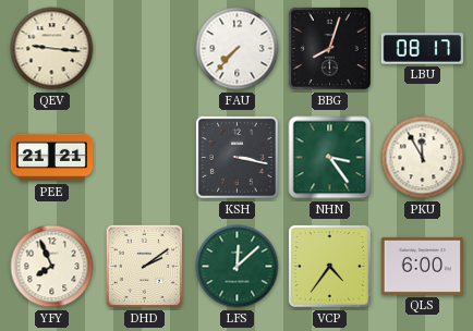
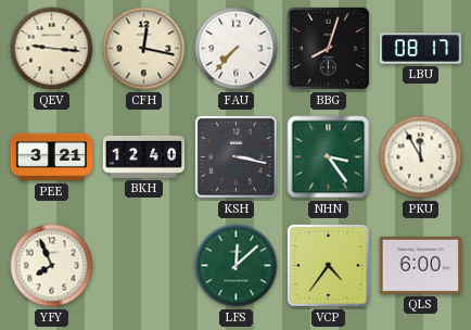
CFH: none -> 12:17 (144, 49)
PEE: 21:21 -> 3:21 (52, 157)
BKH: none -> 12:40 (143, 156)
DHD: 2:09 -> none (145, 267)
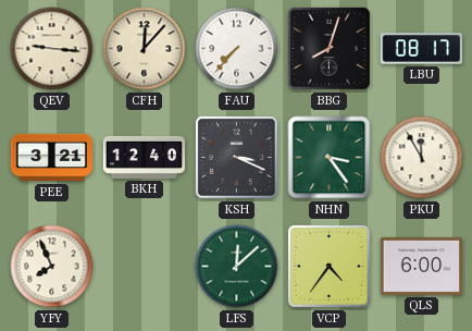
CFH: 12:17 -> 12:07 (145, 49)
KSH: 3:17 -> 3:19 (236, 157)
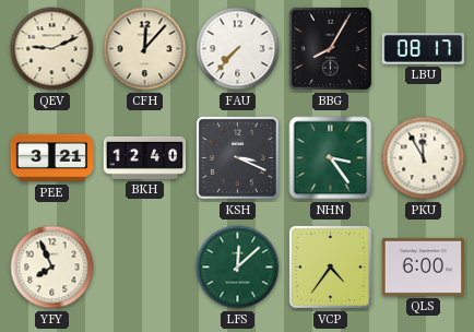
QEV: 9:16 -> 9:11 (52, 49)
BBG: 8:03 -> 8:05 (330, 48)
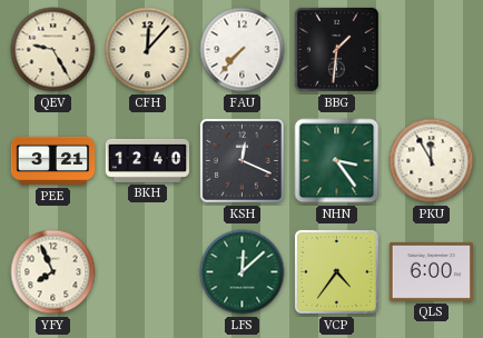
QEV: 9:11 -> 9:25 (53, 50)
BBG: 8:05 -> 1:31 (336, 49)
LBU: 08:17 -> none (424, 49)
KSH: 3:19 -> 12:19 (241, 160)
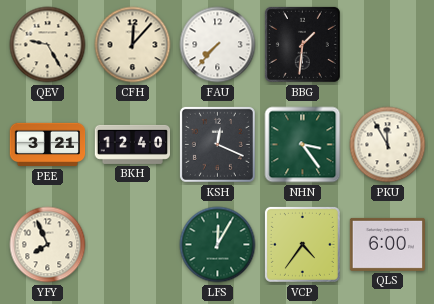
LFS: 12:08 -> 12:05 (218, 245)
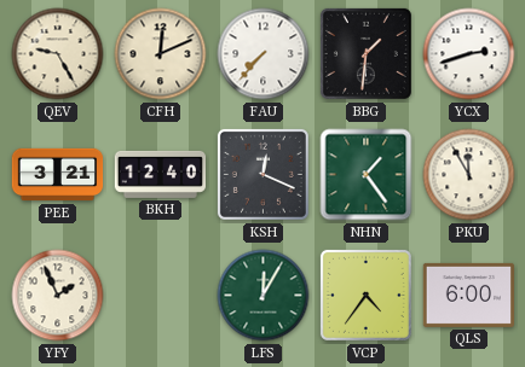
CFH: 12:07 -> 12:11 (161, 54)
YCX: none -> 2:42 (469, 54)
NHN: 3:24 -> 1:24 (367, 175)
YFY: 7:56 -> 1:56 (58, 296)
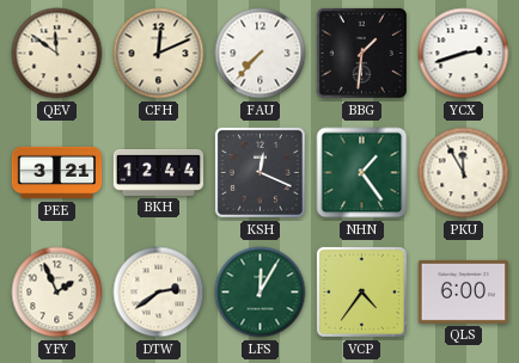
QEV: 9:25 -> 11:51 (57, 54)
BKH: 12:40 -> 12:44 (158, 172)
DTW: none -> 2:39 (159, 293)
